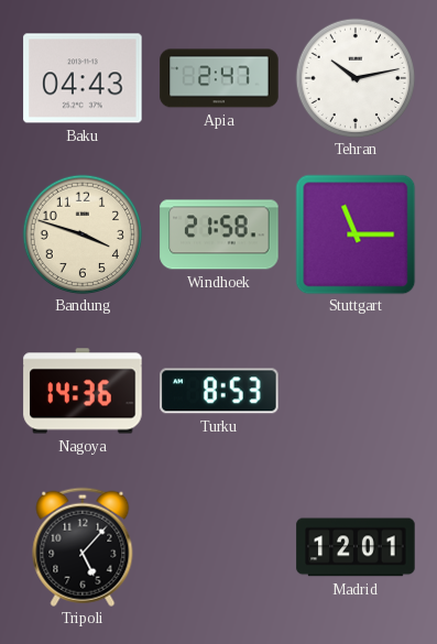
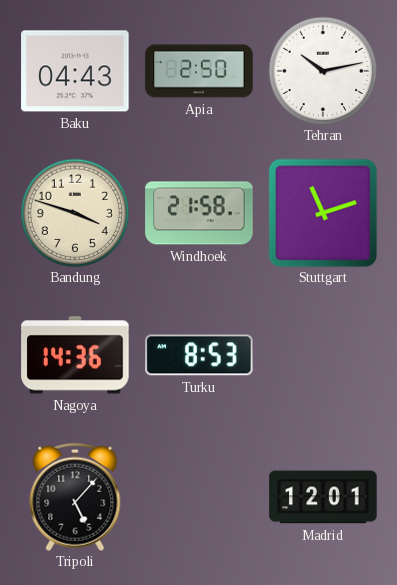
Apia: 2:47 -> 2:50 (199, 71)
Stuttgart: 11:15 -> 11:12 (323, 213)
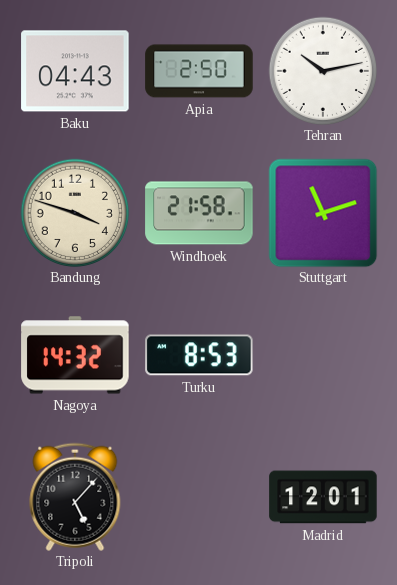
Nagoya: 14:36 -> 14:32 (75, 355)
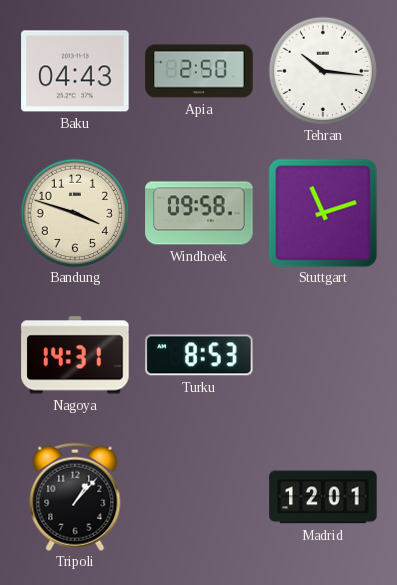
Tehran: 10:13 -> 10:16 (323, 71)
Windhoek: 21:58 -> 09:58 (199, 213)
Nagoya: 14:32 -> 14:31 (75, 355)
Tripoli: 5:07 -> 1:07 (75, 497)
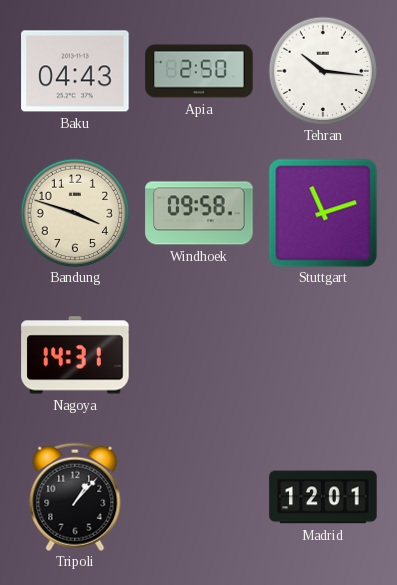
Turku: 8:53 -> none (199, 355)
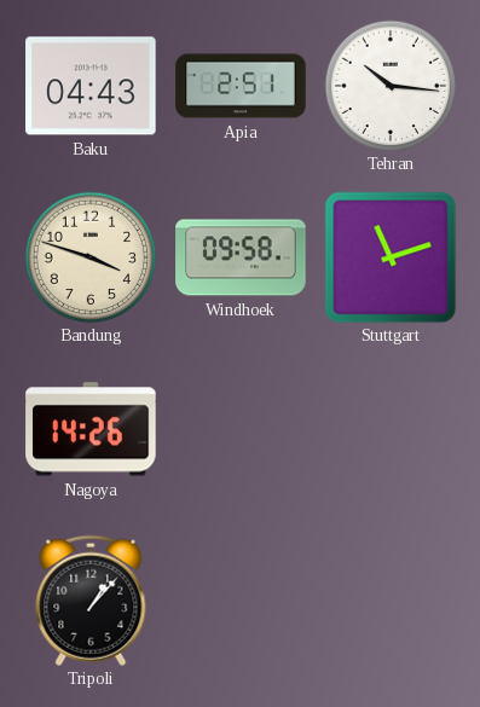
Apia: 2:50 -> 2:51 (241, 86)
Nagoya: 14:31 -> 14:26 (91, 429)
Madrid: 12:01 -> none (323, 497)
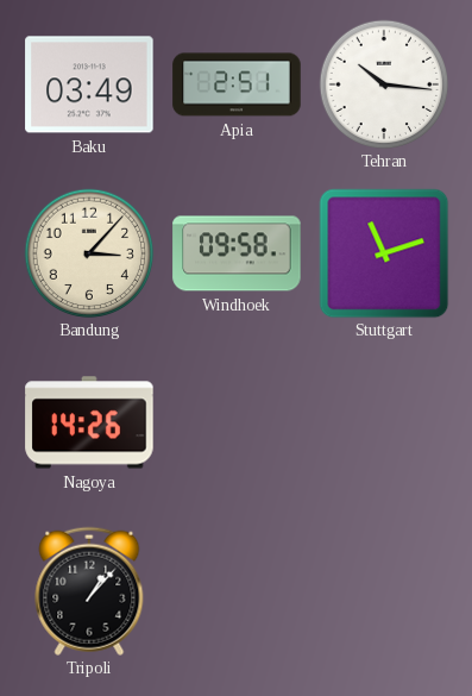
Baku: 04:43 -> 03:49 (89, 84)
Bandung: 3:48 -> 3:07 (89, 253)
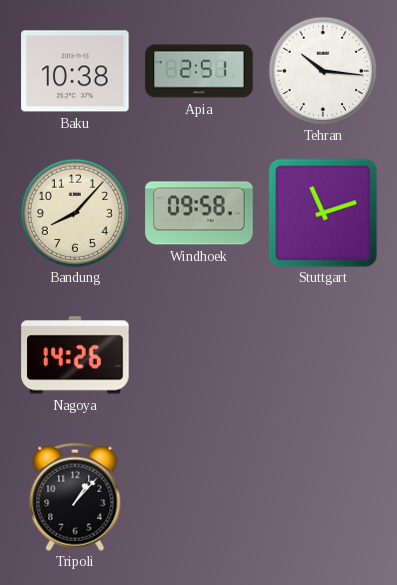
Baku: 03:49 -> 10:38 (75, 71)
Bandung: 3:07 -> 8:07 (75, 213)
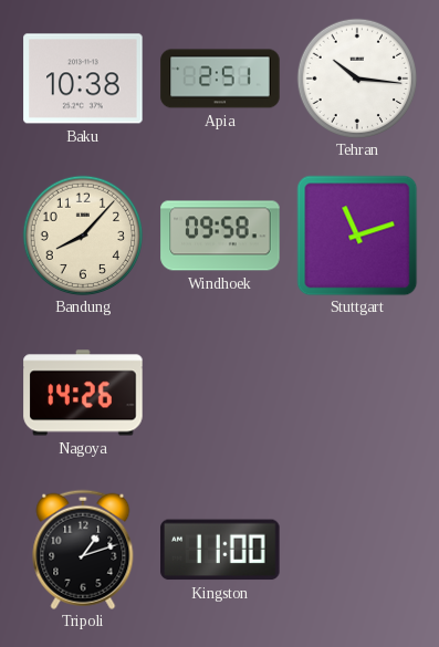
Tripoli: 1:07 -> 1:12 (83, 550)
Kingston: none -> 11:00 (220, 550)
